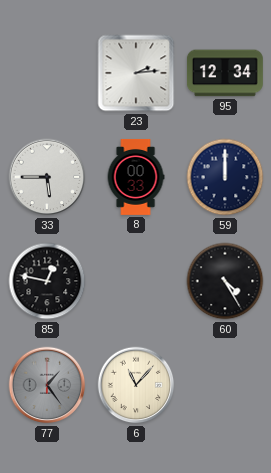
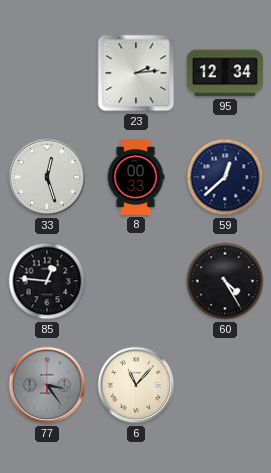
33: 5:45 -> 12:27 (47, 177)
59: 12:00 -> 12:38 (225, 177)
85: 12:47 -> 12:46 (47, 281)
77: 1:24 -> 3:24 (47, 385)
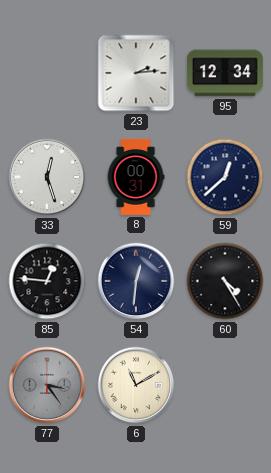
8: 00:33 -> 00:31 (136, 177)
54: none -> 12:31 (136, 281)
6: 11:07 -> 11:10 (136, 385)
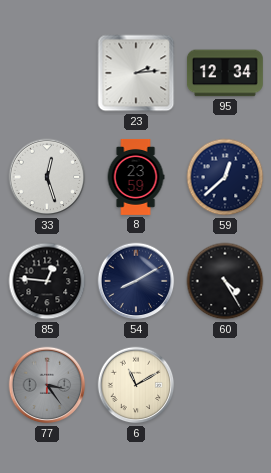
8: 00:31 -> 23:59 (136, 177)
54: 12:31 -> 8:10 (136, 281)
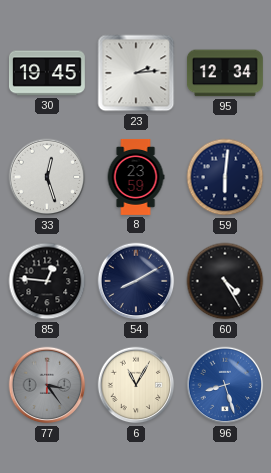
30: none -> 19:45 (47, 73)
59: 12:38 -> 6:01 (225, 177)
6: 11:10 -> 11:05 (136, 385)
96: none -> 8:27 (225, 385)
